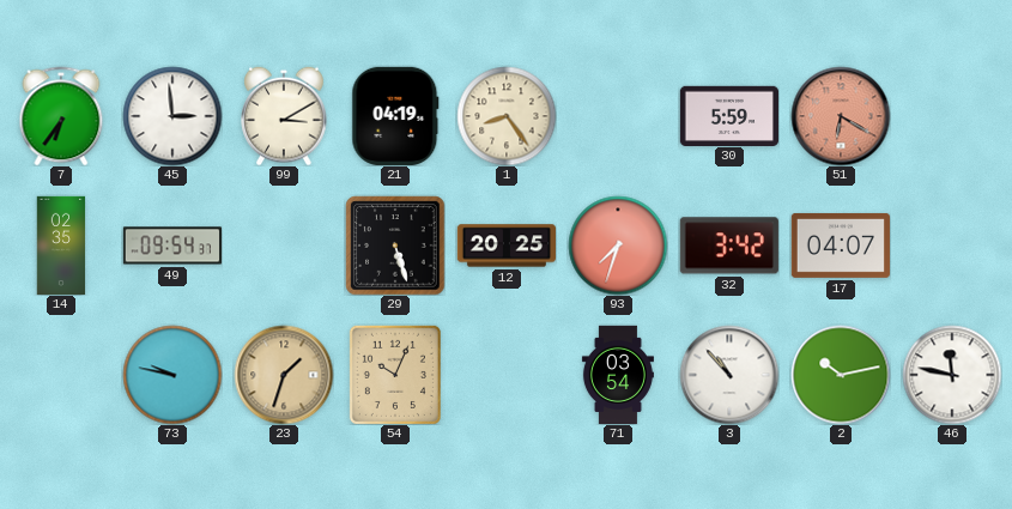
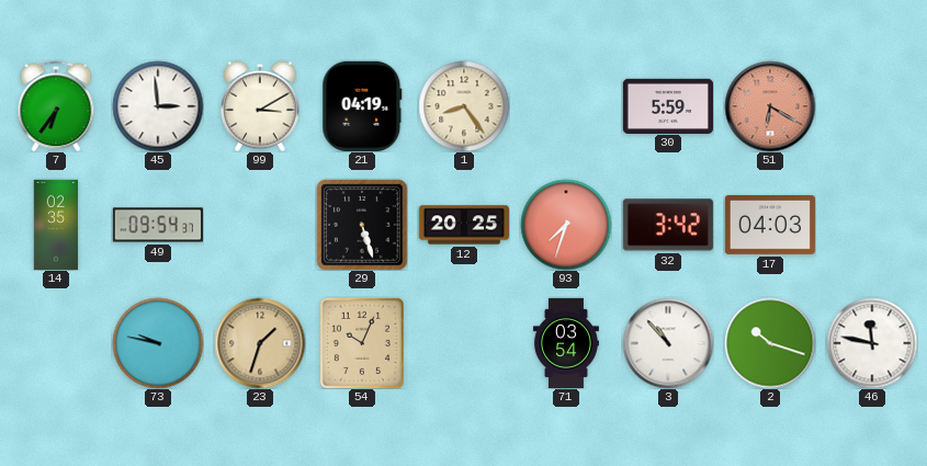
17: 04:07 -> 04:03 (770, 225)
2: 10:13 -> 10:18 (770, 343)
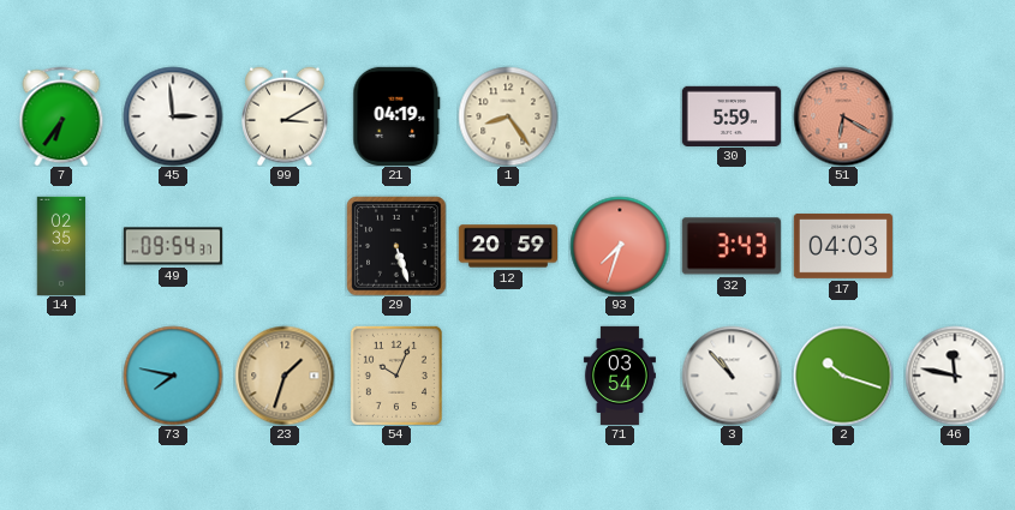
12: 20:25 -> 20:59 (507, 246)
32: 3:42 -> 3:43 (732, 246)
73: 9:47 -> 7:47 (173, 376)
